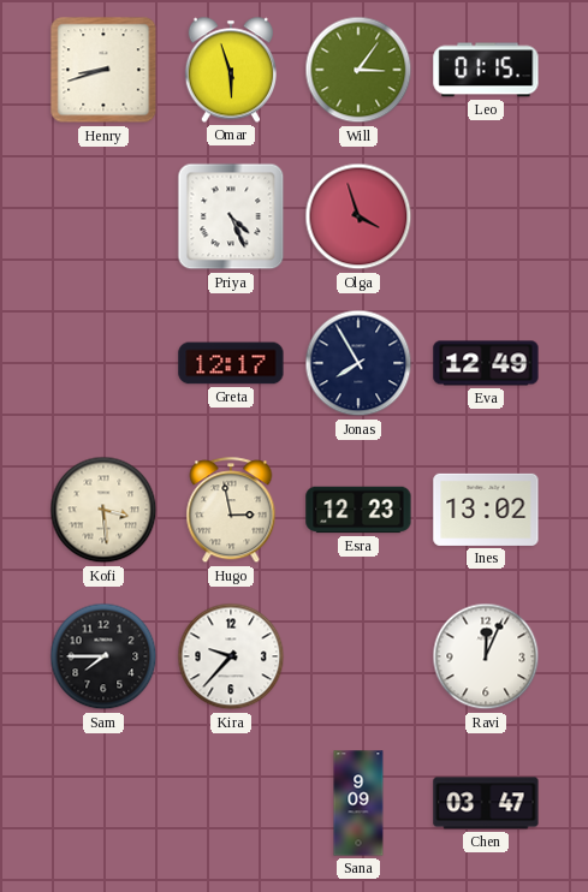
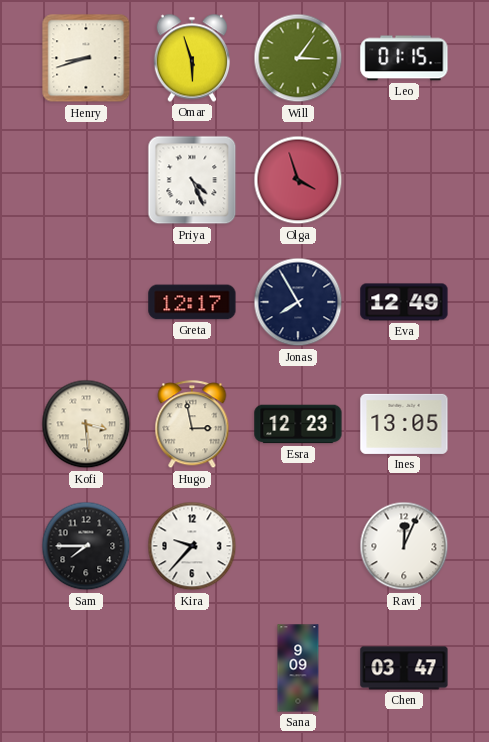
Ines: 13:02 -> 13:05 (404, 424)
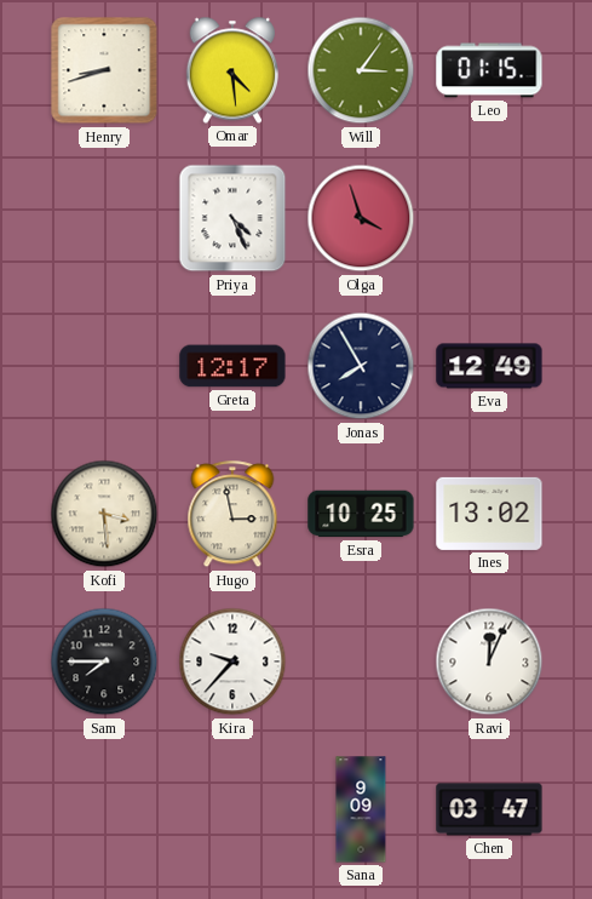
Omar: 5:57 -> 4:29 (231, 70)
Esra: 12:23 -> 10:25 (361, 514)
Ines: 13:05 -> 13:02 (489, 514)
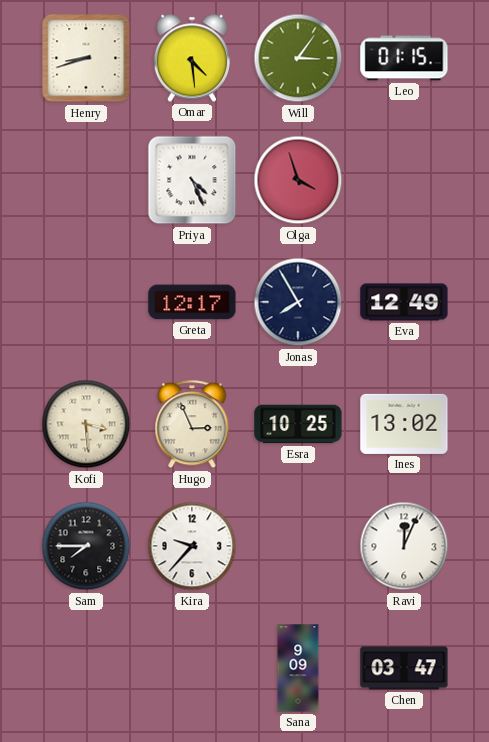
Hugo: 2:58 -> 2:56 (192, 425)
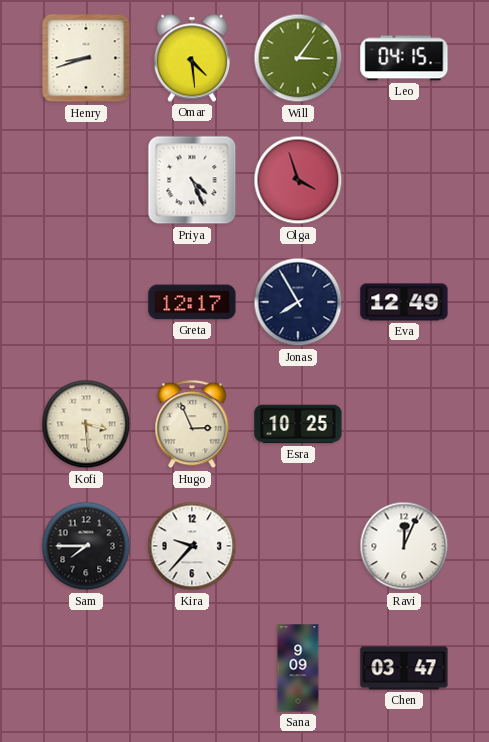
Leo: 01:15 -> 04:15 (404, 58)
Ines: 13:02 -> none (404, 424)
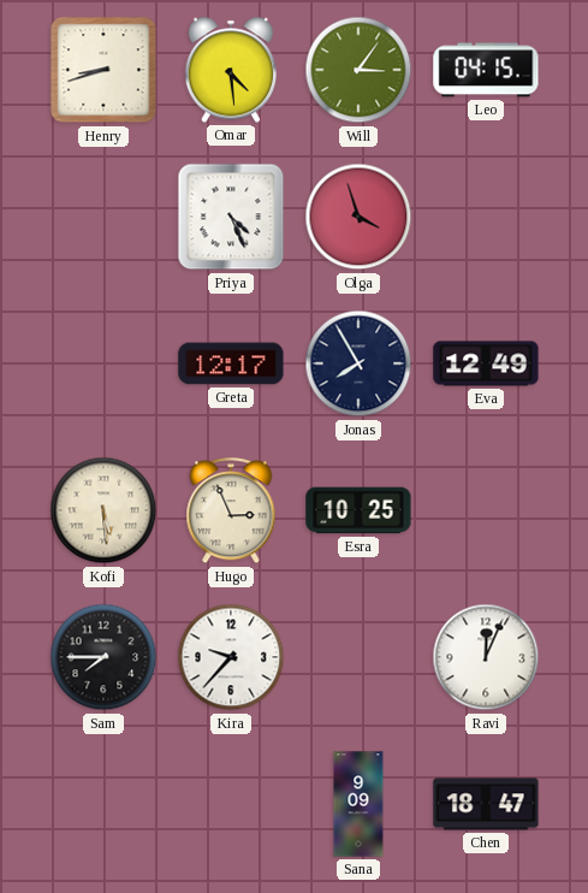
Kofi: 3:29 -> 5:29 (103, 510)
Chen: 03:47 -> 18:47 (486, 804)
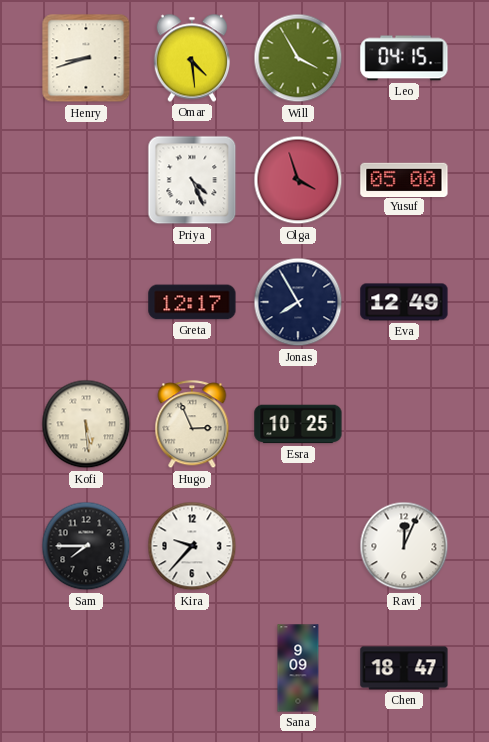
Will: 3:06 -> 3:55 (298, 58)
Yusuf: none -> 05:00 (404, 179)
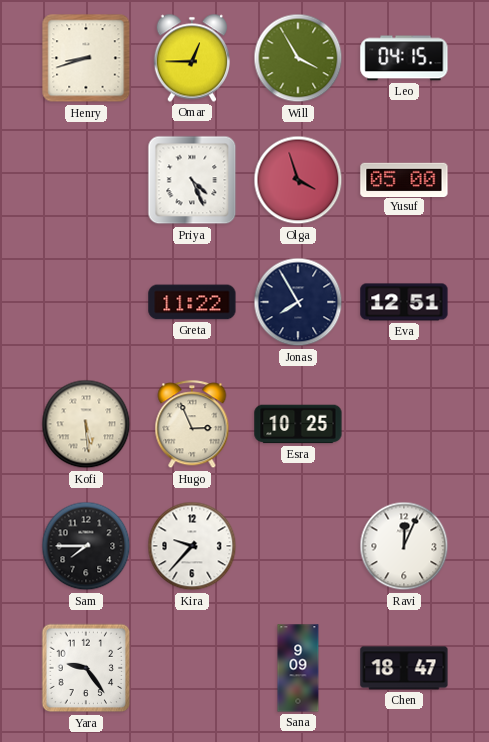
Omar: 4:29 -> 12:45 (191, 58)
Greta: 12:17 -> 11:22 (192, 302)
Eva: 12:49 -> 12:51 (404, 302)
Yara: none -> 9:24 (86, 668)
